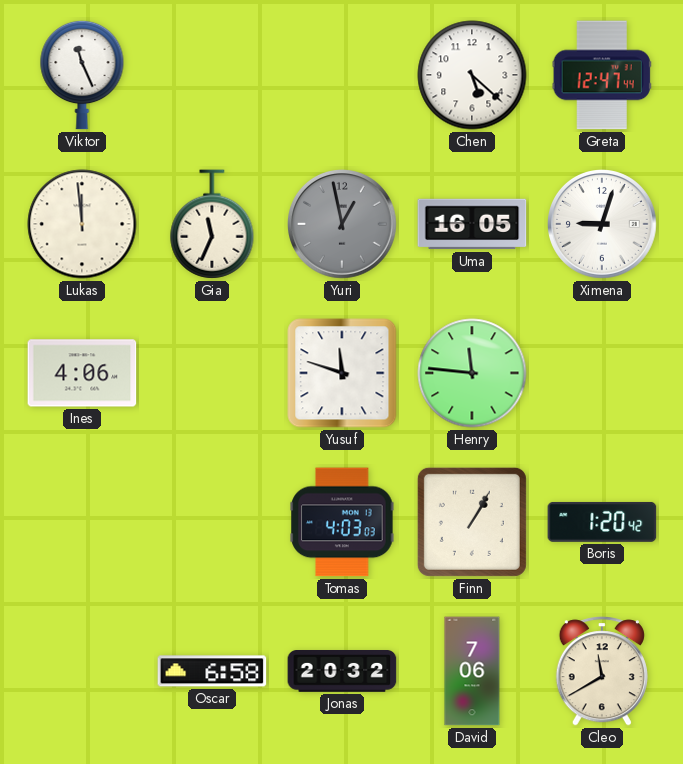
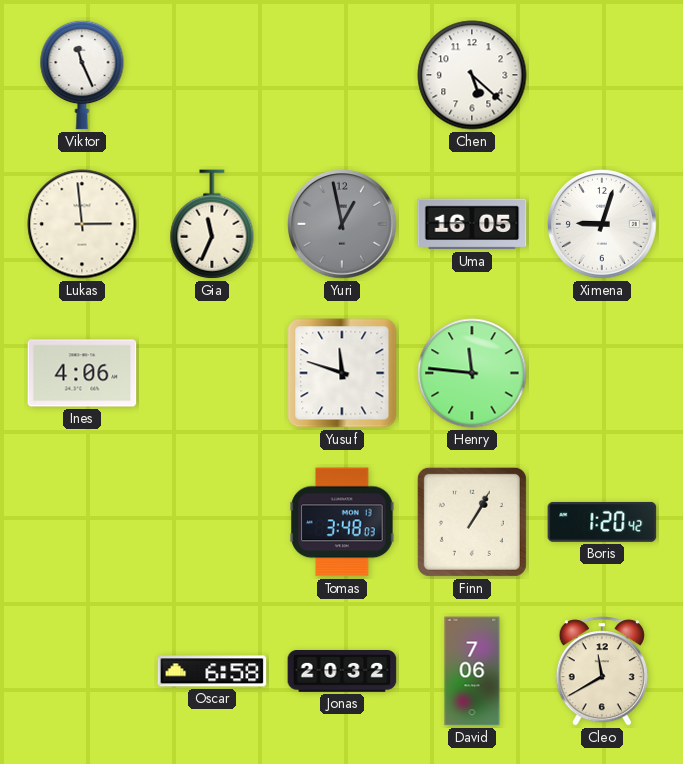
Greta: 12:47 -> none (602, 75)
Lukas: 11:59 -> 2:59 (82, 224)
Tomas: 4:03 -> 3:48 (342, 522)
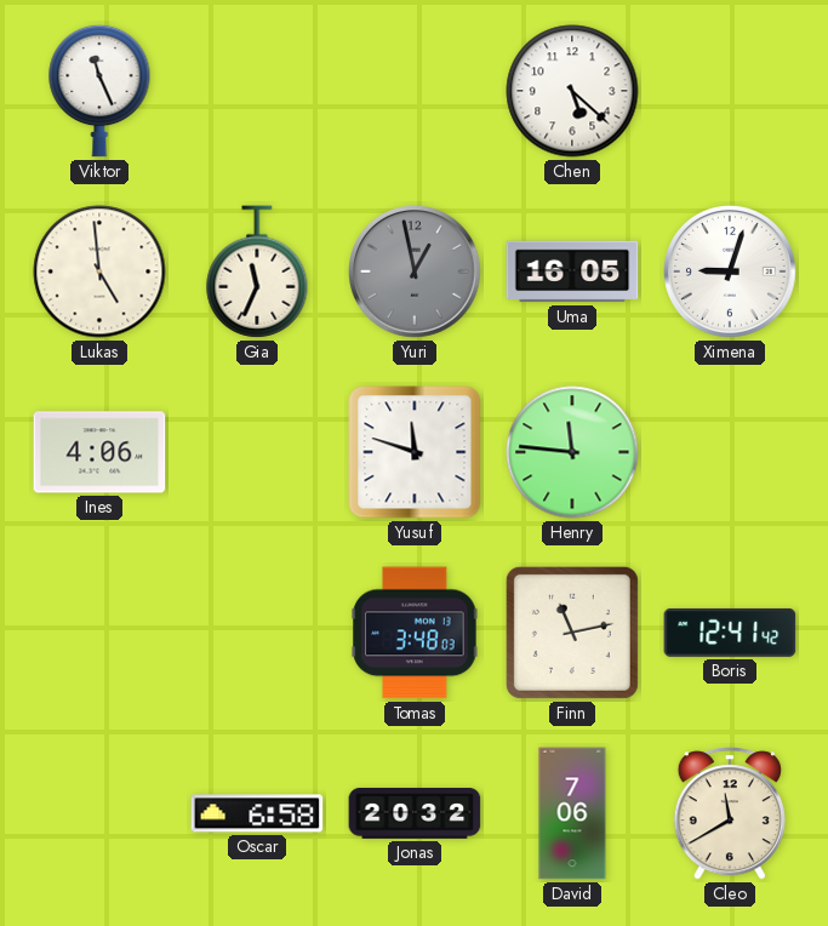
Lukas: 2:59 -> 4:59 (99, 271)
Finn: 1:05 -> 11:13 (572, 633)
Boris: 1:20 -> 12:41 (730, 633)
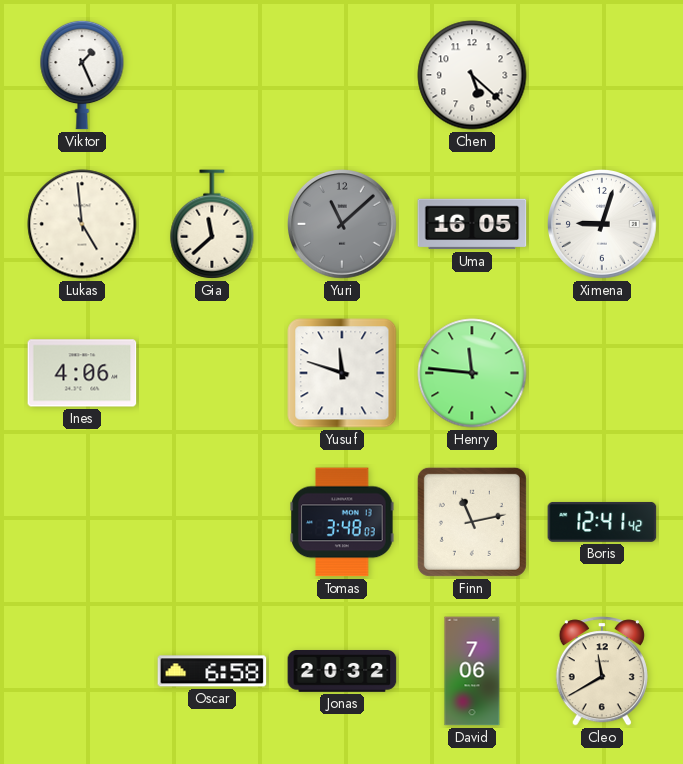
Viktor: 11:26 -> 1:26 (82, 75)
Gia: 11:34 -> 11:38 (212, 224)
Yuri: 12:58 -> 11:08 (343, 225)
